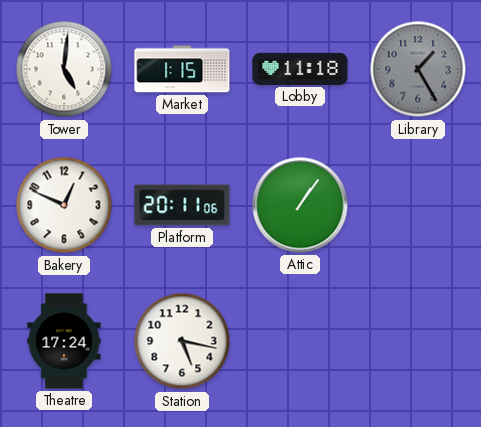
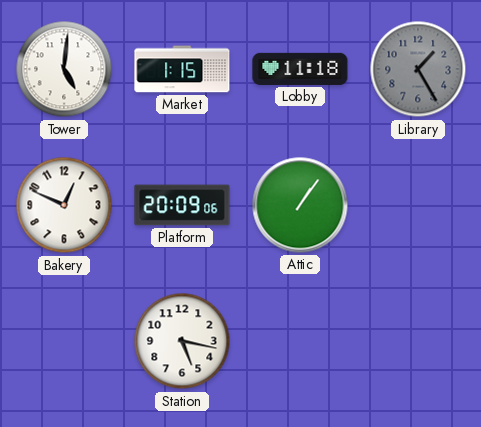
Platform: 20:11 -> 20:09 (182, 205)
Theatre: 17:24 -> none (64, 341)
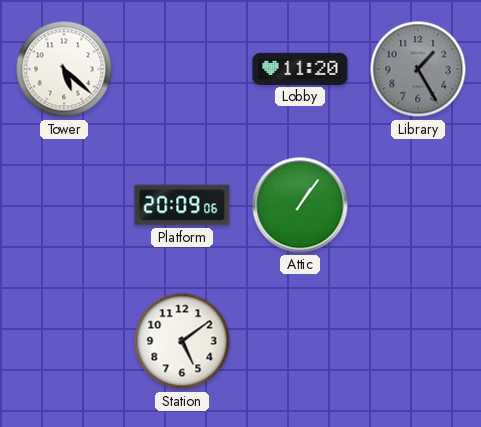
Tower: 5:01 -> 5:22 (64, 69)
Market: 1:15 -> none (182, 69)
Lobby: 11:18 -> 11:20 (300, 69)
Bakery: 12:49 -> none (64, 205)
Station: 5:17 -> 5:09 (182, 341)
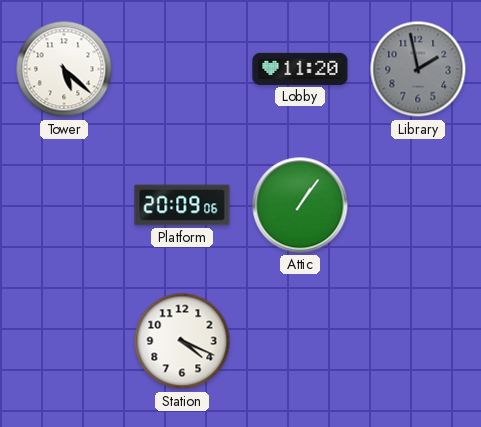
Library: 1:25 -> 1:58 (418, 69)
Station: 5:09 -> 4:19 (182, 341)
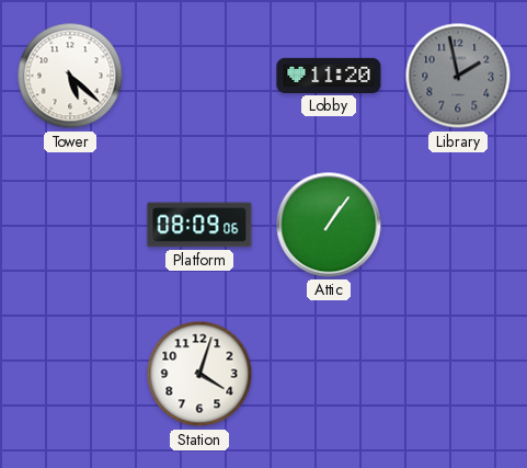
Platform: 20:09 -> 08:09 (199, 225)
Station: 4:19 -> 4:03 (199, 374)
